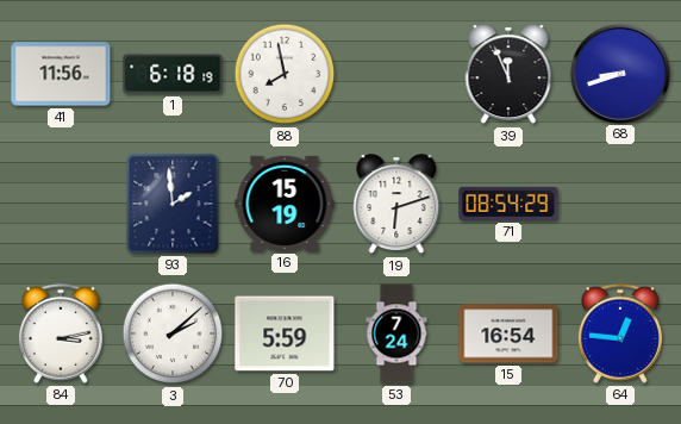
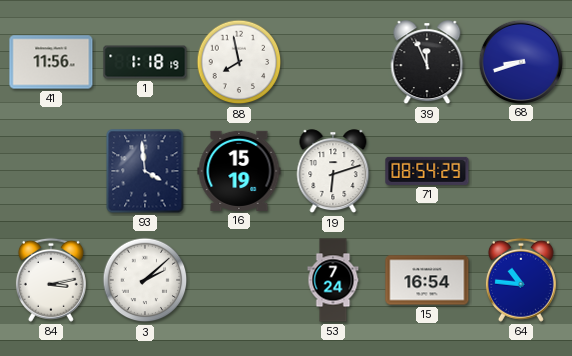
1: 6:18 -> 1:18 (145, 62)
93: 1:59 -> 3:59 (145, 171)
70: 5:59 -> none (285, 333)
64: 12:46 -> 10:46 (521, 280)
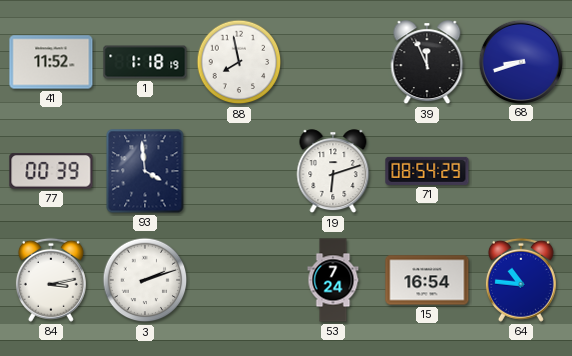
41: 11:56 -> 11:52 (51, 62)
77: none -> 00:39 (51, 171)
16: 15:19 -> none (239, 171)
3: 2:08 -> 2:12 (145, 280)
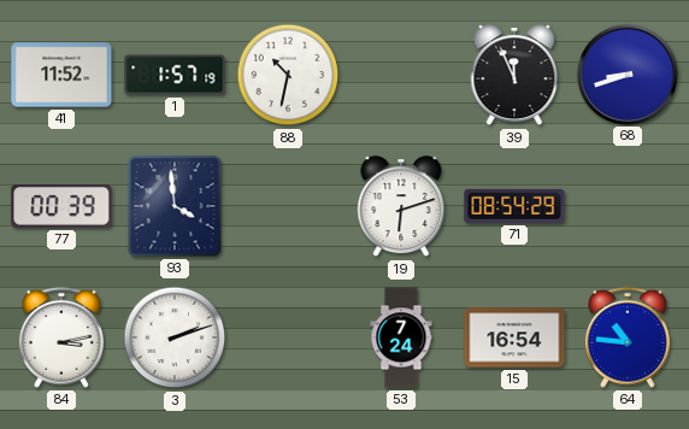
1: 1:18 -> 1:57 (175, 75)
88: 7:58 -> 10:32 (288, 75)
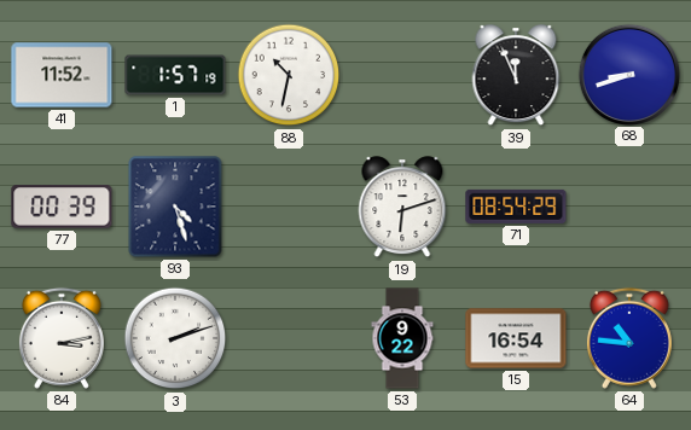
93: 3:59 -> 4:27 (175, 207)
53: 7:24 -> 9:22 (402, 338)
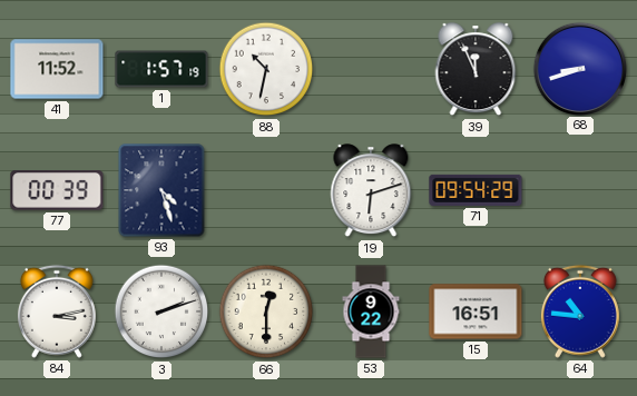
71: 08:54 -> 09:54 (476, 190)
66: none -> 12:30 (266, 311)
15: 16:54 -> 16:51 (476, 311)
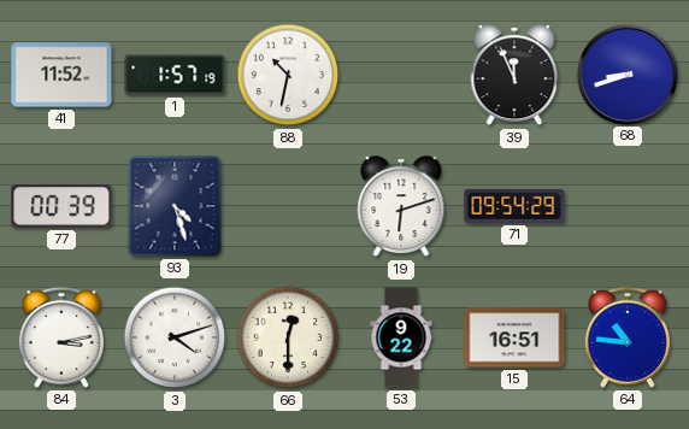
3: 2:12 -> 4:12 (175, 337)
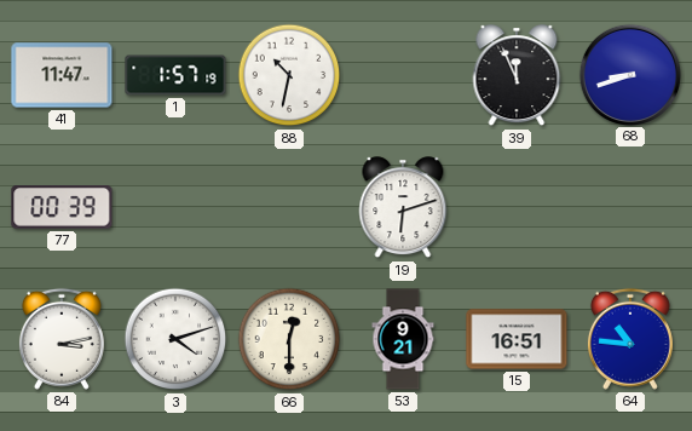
41: 11:52 -> 11:47 (62, 75)
93: 4:27 -> none (175, 206)
71: 09:54 -> none (514, 206)
53: 9:22 -> 9:21 (403, 339)
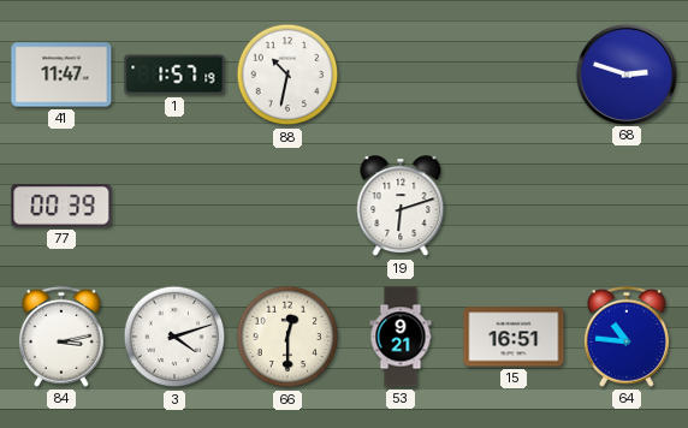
39: 11:56 -> none (517, 76)
68: 8:42 -> 2:48 (625, 73)
